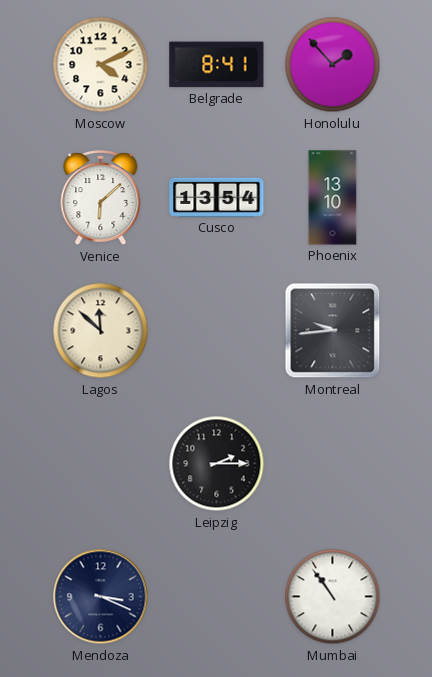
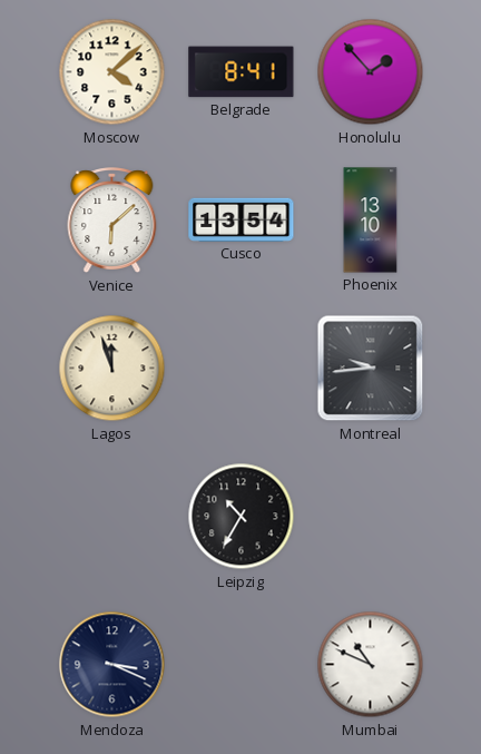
Moscow: 4:11 -> 4:08 (112, 72)
Lagos: 11:52 -> 11:57 (112, 369)
Leipzig: 2:15 -> 10:35 (242, 517)
Mumbai: 10:54 -> 10:49 (371, 665)
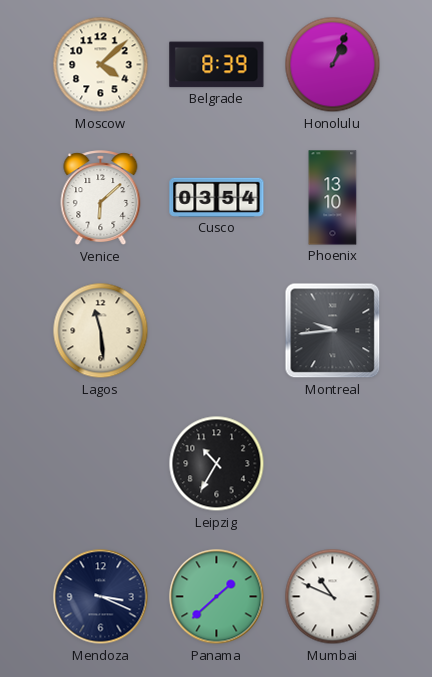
Belgrade: 8:41 -> 8:39 (217, 65)
Honolulu: 1:53 -> 1:04 (333, 65)
Cusco: 13:54 -> 03:54 (217, 197)
Lagos: 11:57 -> 11:29 (101, 331)
Panama: none -> 1:38 (217, 597)
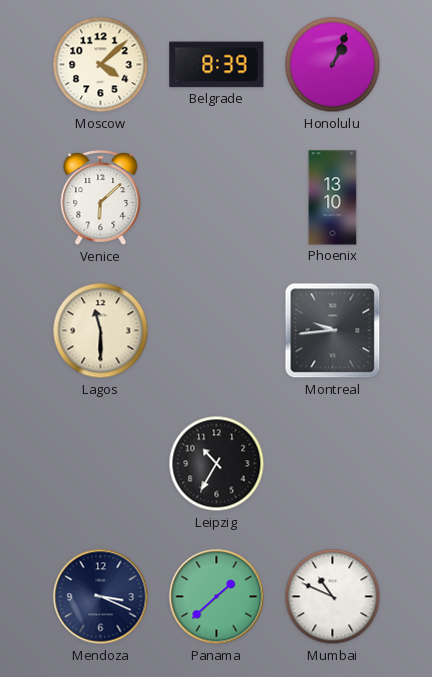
Cusco: 03:54 -> none (217, 197)
Lagos: 11:29 -> 11:30 (101, 331)
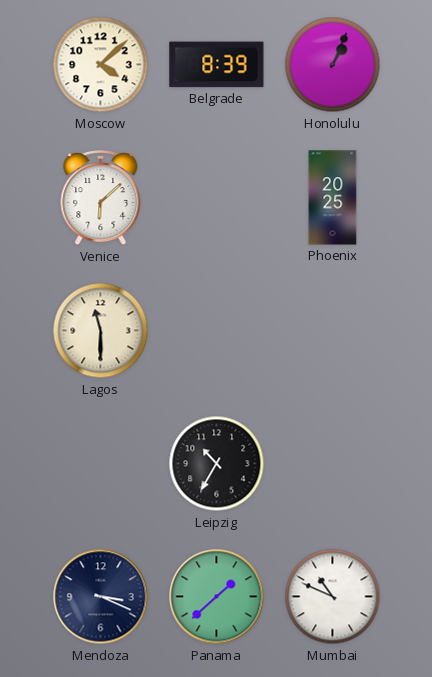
Phoenix: 13:10 -> 20:25 (333, 198)
Montreal: 9:44 -> none (333, 331)
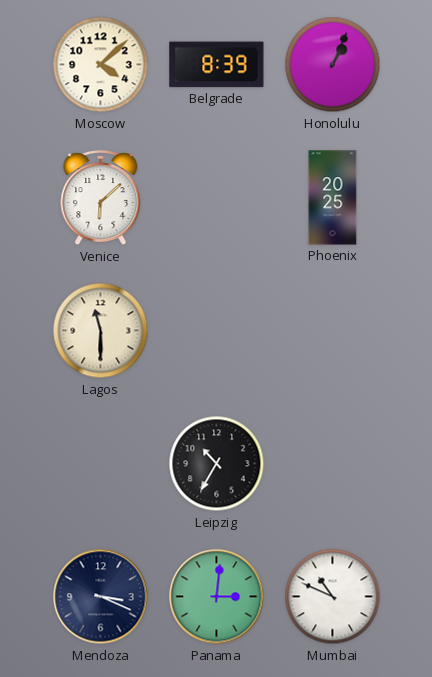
Panama: 1:38 -> 3:01 (217, 597)
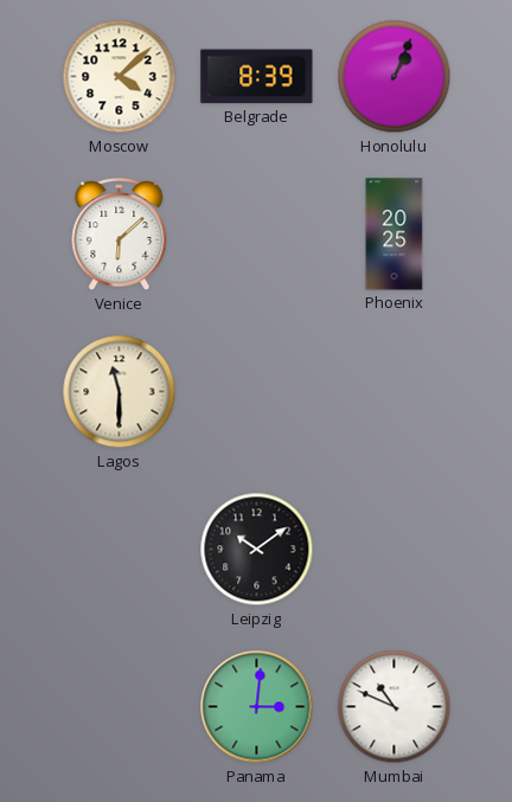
Leipzig: 10:35 -> 10:09 (257, 550)
Mendoza: 3:19 -> none (101, 597)
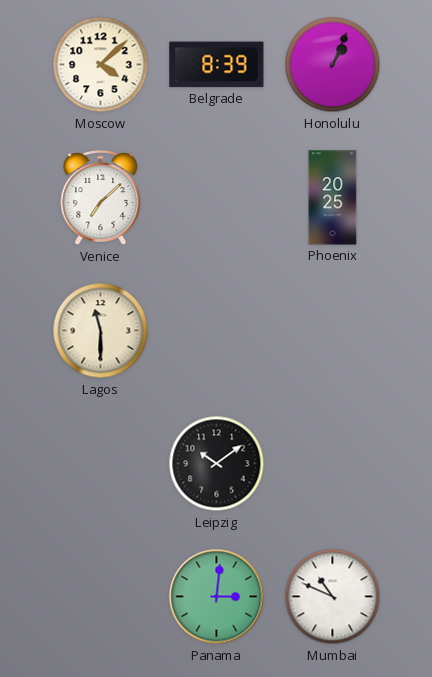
Venice: 6:08 -> 7:08 (101, 198)
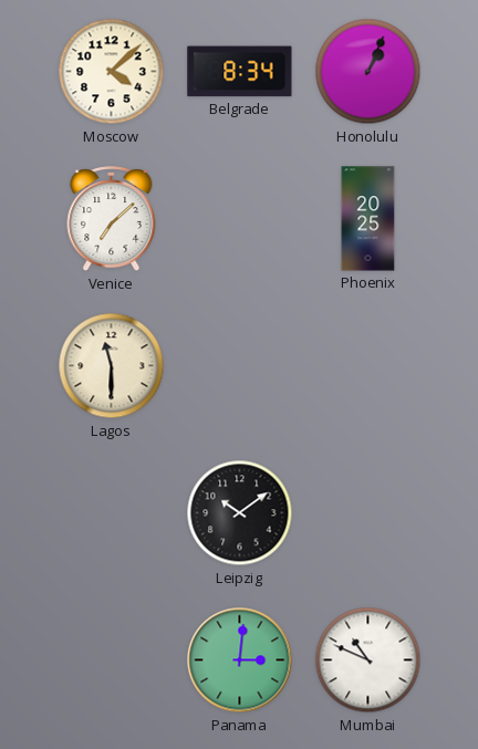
Belgrade: 8:39 -> 8:34 (240, 72)
